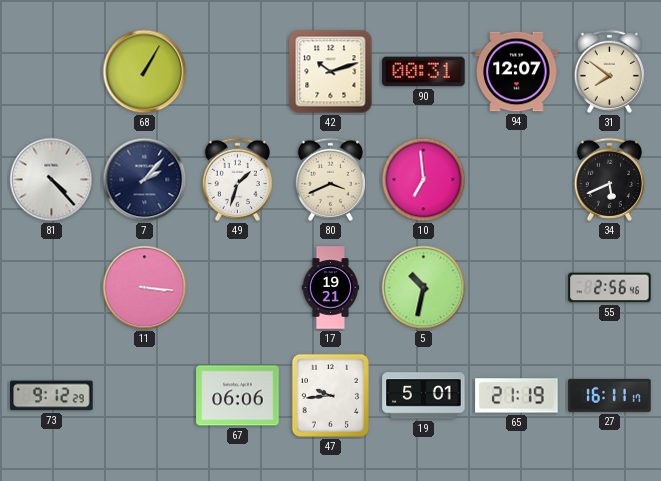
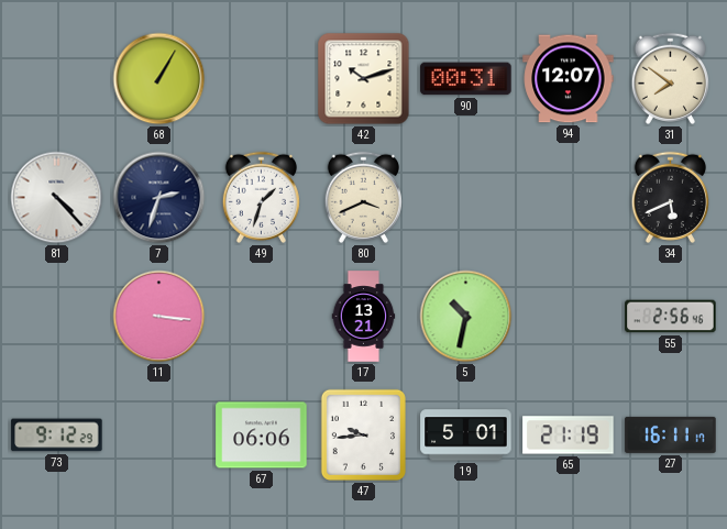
7: 2:07 -> 2:33 (159, 198)
10: 6:59 -> none (424, 180)
17: 19:21 -> 13:21 (364, 317)
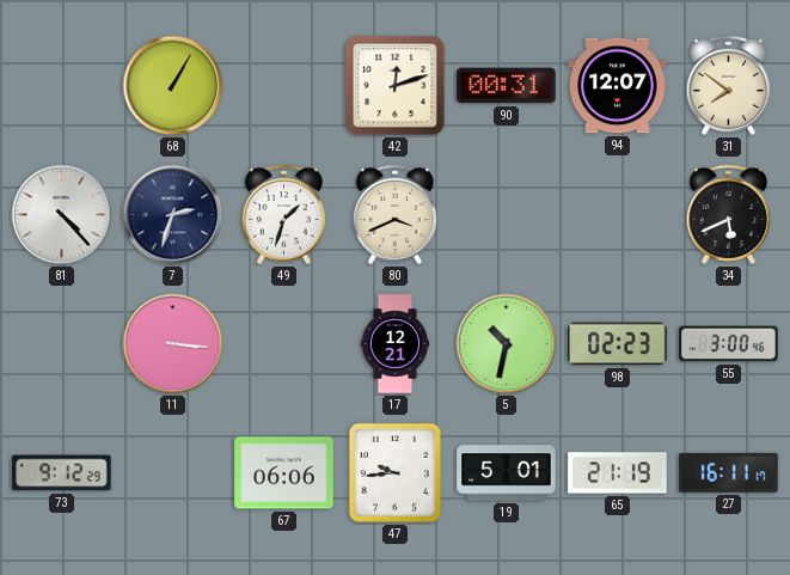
42: 10:12 -> 12:12 (396, 86)
17: 13:21 -> 12:21 (396, 344)
98: none -> 02:23 (618, 344)
55: 2:56 -> 3:00 (729, 344)
